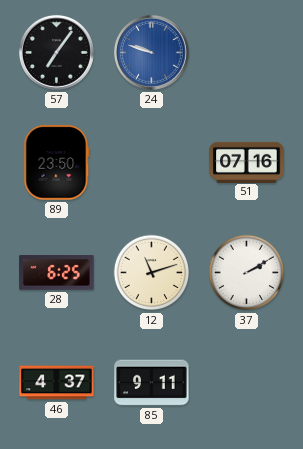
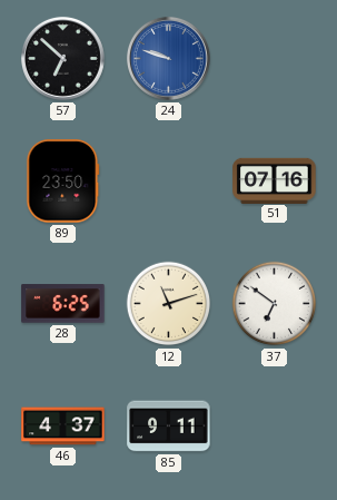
57: 7:06 -> 6:52 (62, 58)
37: 2:10 -> 6:51 (275, 304)
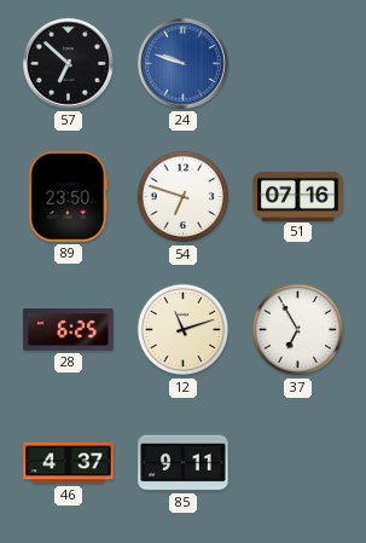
54: none -> 6:48 (184, 197)
37: 6:51 -> 6:55 (298, 330)
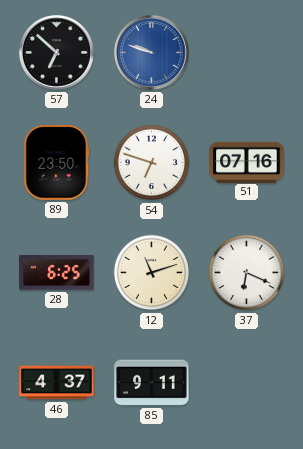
37: 6:55 -> 6:19 (247, 273)
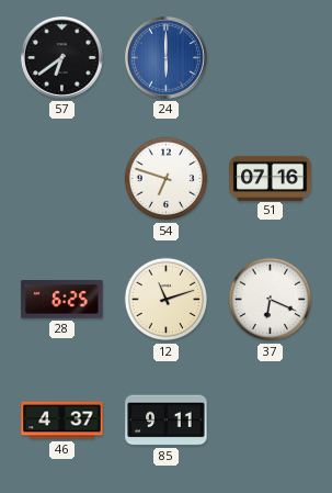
57: 6:52 -> 6:39 (61, 57)
24: 9:48 -> 6:00 (165, 57)
89: 23:50 -> none (57, 163)
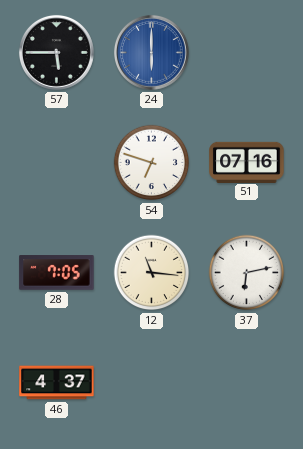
57: 6:39 -> 5:45 (56, 52)
28: 6:25 -> 7:05 (57, 273)
12: 11:12 -> 11:16 (152, 273)
37: 6:19 -> 6:13 (247, 273)
85: 9:11 -> none (167, 421)
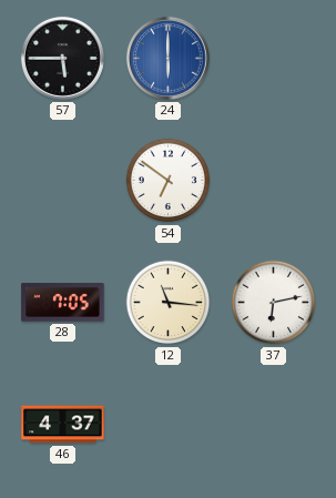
54: 6:48 -> 6:51 (169, 181)
51: 07:16 -> none (247, 162)
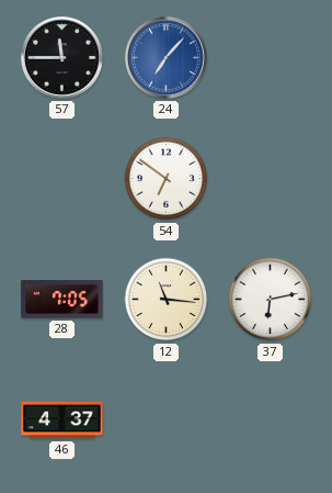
57: 5:45 -> 11:45 (61, 57)
24: 6:00 -> 7:07 (165, 57)
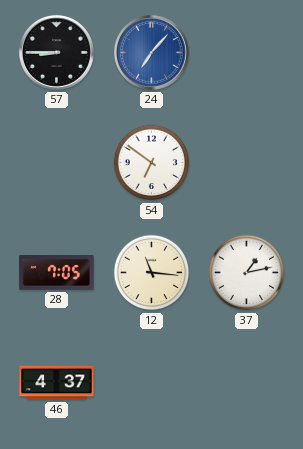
57: 11:45 -> 8:45 (56, 52)
37: 6:13 -> 1:13 (247, 273)
